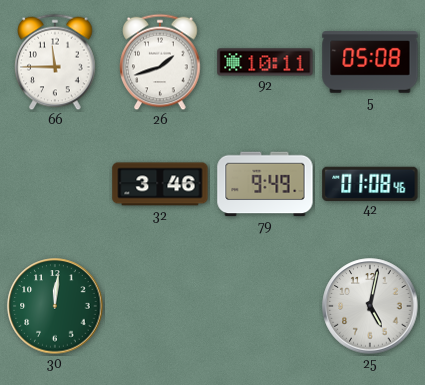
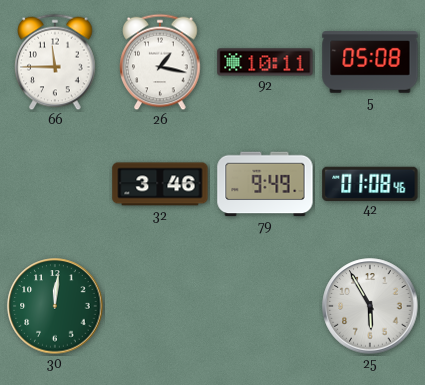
26: 1:42 -> 1:17 (160, 62)
25: 5:02 -> 5:55 (370, 306)
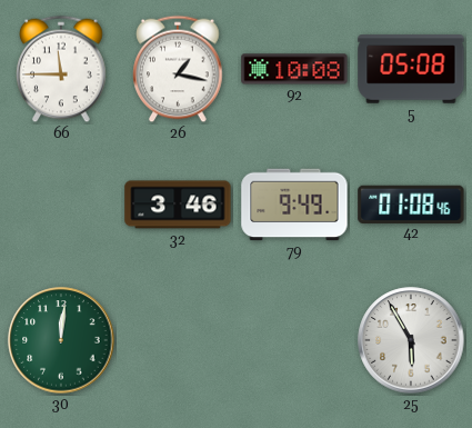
92: 10:11 -> 10:08 (294, 69)
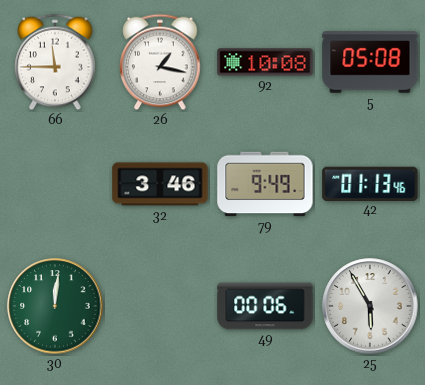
42: 01:08 -> 01:13 (370, 183)
49: none -> 00:06 (265, 306)
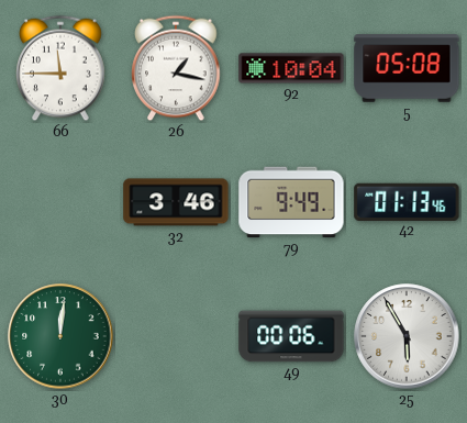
92: 10:08 -> 10:04 (291, 68)
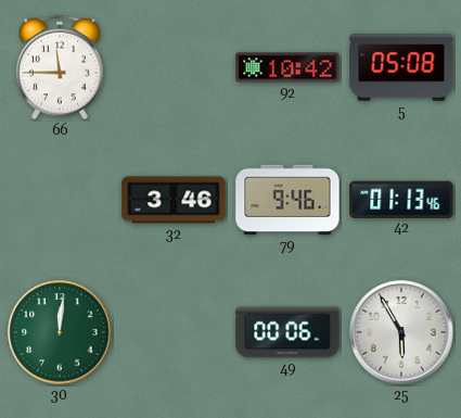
26: 1:17 -> none (176, 68)
92: 10:04 -> 10:42 (287, 67)
79: 9:49 -> 9:46 (287, 200)
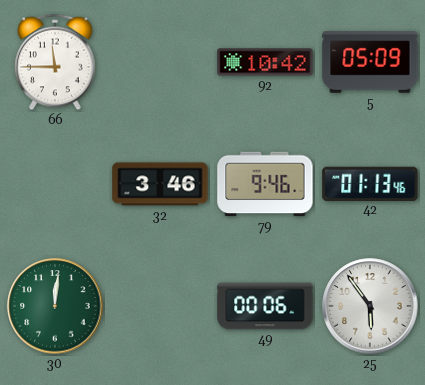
5: 05:08 -> 05:09 (370, 62)
25: 5:55 -> 5:54 (370, 306)
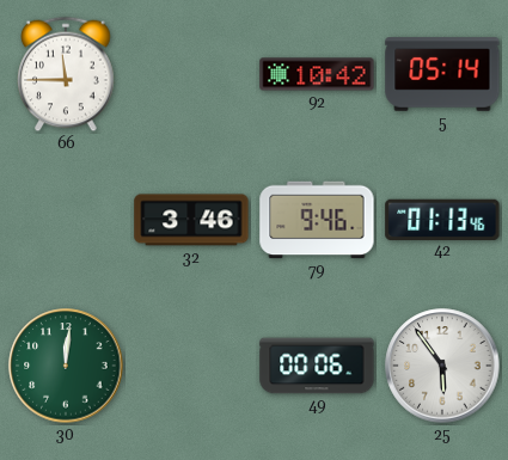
5: 05:09 -> 05:14 (442, 74)
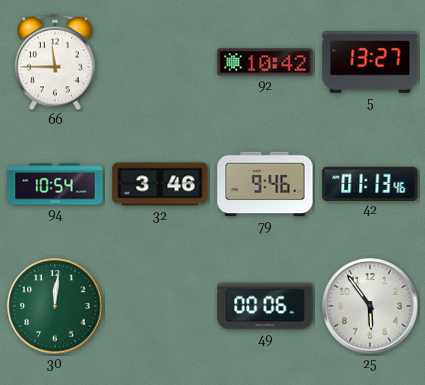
5: 05:14 -> 13:27 (370, 62)
94: none -> 10:54 (55, 184)
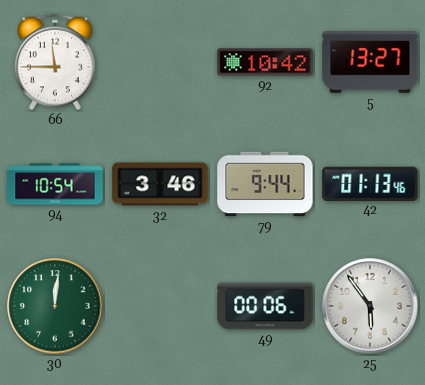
79: 9:46 -> 9:44 (265, 184)
